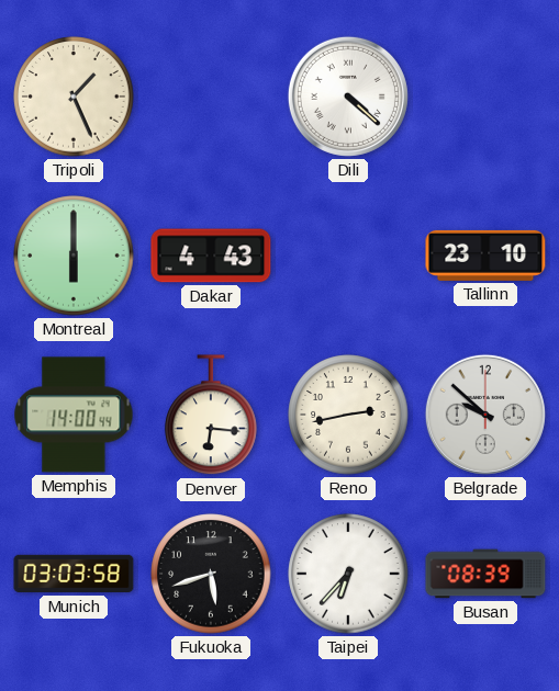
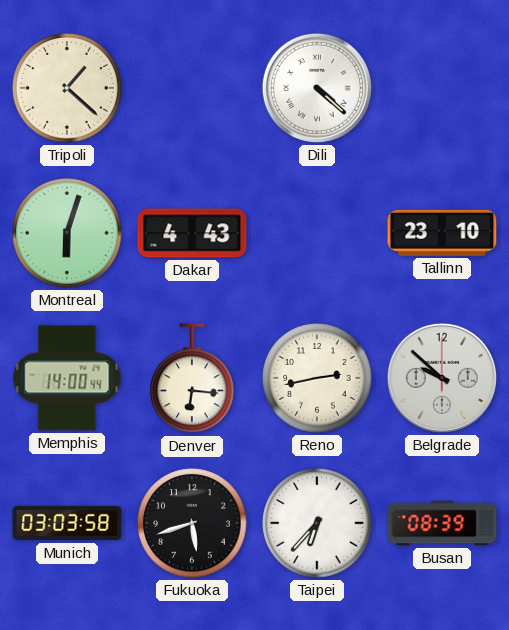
Tripoli: 1:26 -> 1:22 (67, 88)
Montreal: 6:00 -> 6:03 (67, 233)
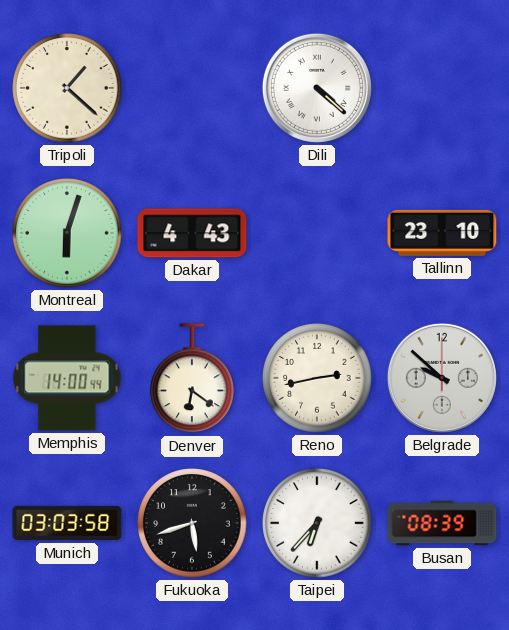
Denver: 6:16 -> 6:21 (192, 379)
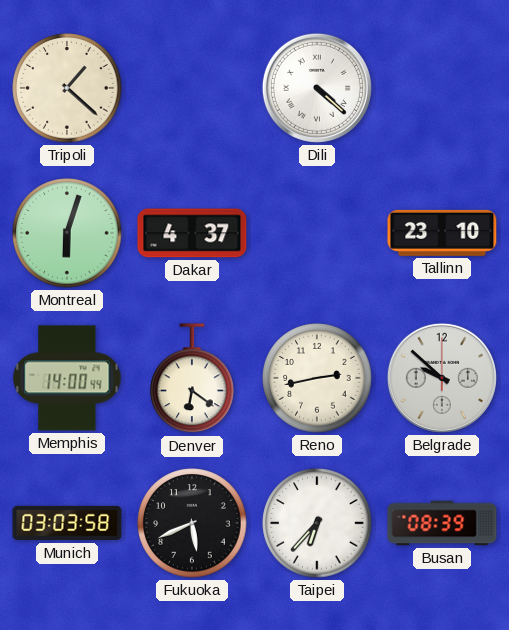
Dakar: 4:43 -> 4:37 (192, 233)
Fukuoka: 5:42 -> 5:41 (192, 523)
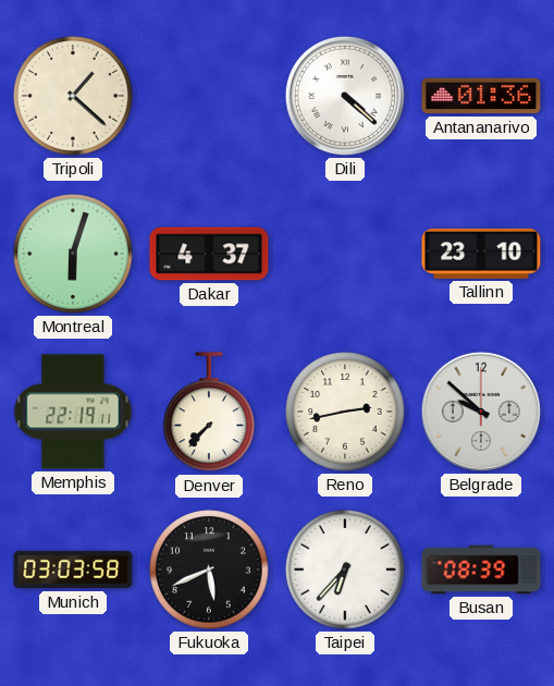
Antananarivo: none -> 01:36 (481, 96)
Memphis: 14:00 -> 22:19 (73, 412)
Denver: 6:21 -> 7:37 (209, 413)
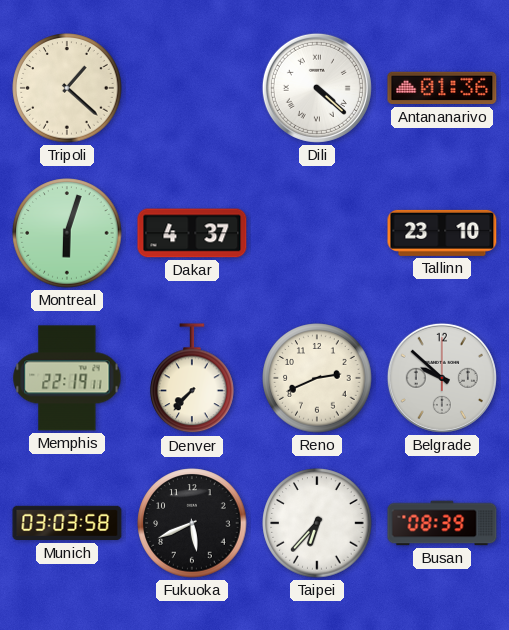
Reno: 2:43 -> 2:41 (317, 378)
